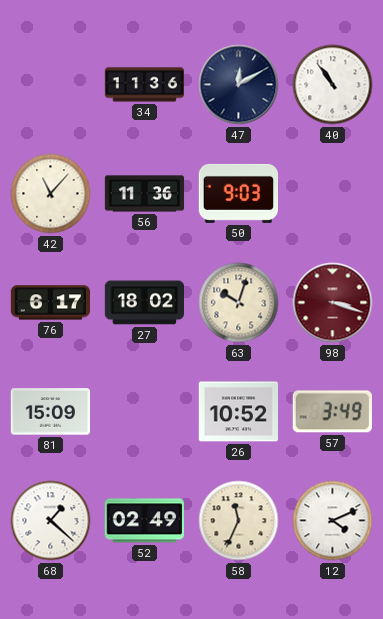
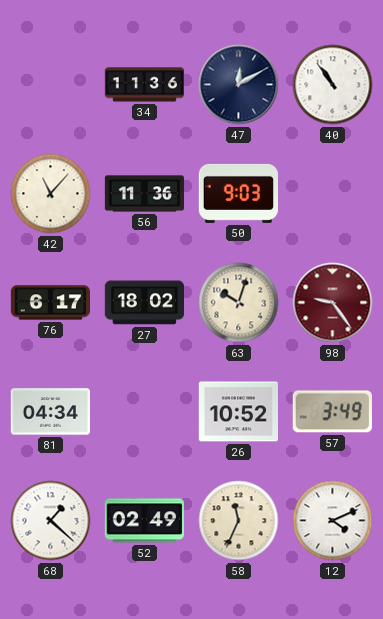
98: 3:18 -> 9:24 (333, 303)
81: 15:09 -> 04:34 (50, 412)
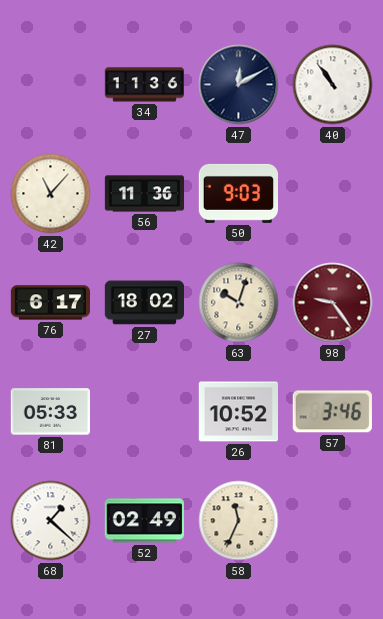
81: 04:34 -> 05:33 (50, 412)
57: 3:49 -> 3:46 (332, 412)
12: 4:11 -> none (333, 521)
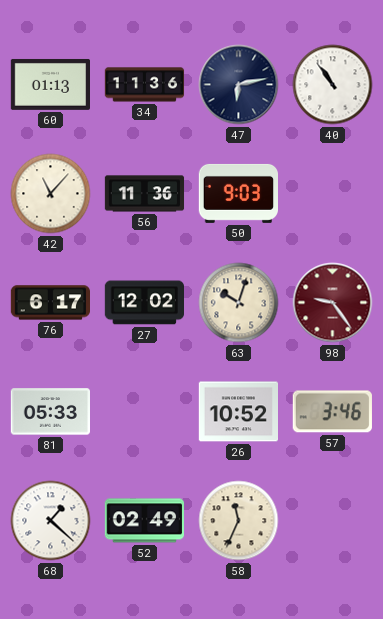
60: none -> 01:13 (50, 84)
47: 12:10 -> 6:13 (239, 85)
27: 18:02 -> 12:02 (144, 303)
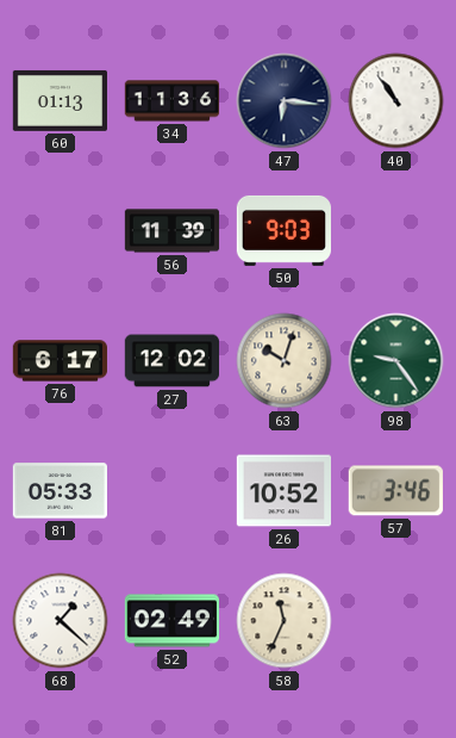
47: 6:13 -> 6:16 (285, 101)
42: 11:07 -> none (51, 194)
56: 11:36 -> 11:39 (173, 231)
98 dial: burgundy -> green (396, 361)
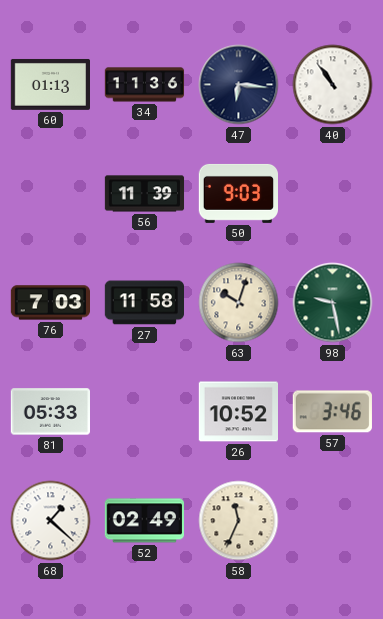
76: 6:17 -> 7:03 (51, 303)
27: 12:02 -> 11:58 (144, 303)
98: 9:24 -> 9:28 (333, 303)
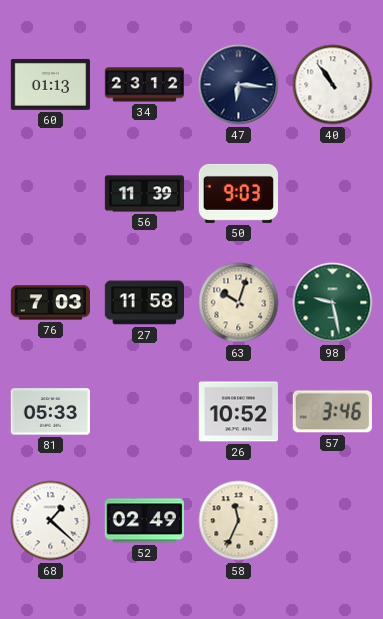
34: 11:36 -> 23:12 (145, 85)
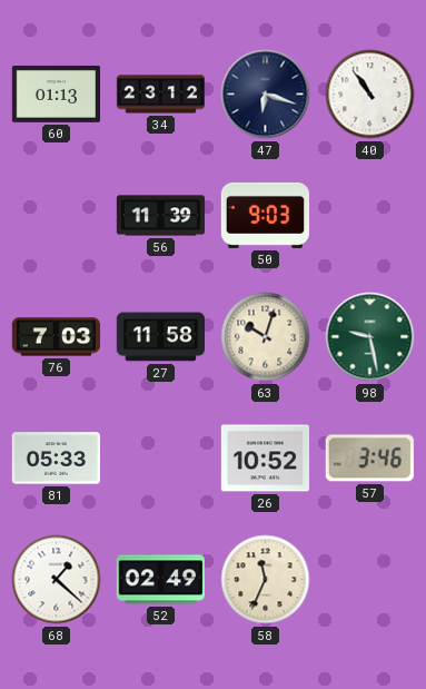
47: 6:16 -> 6:18 (266, 95)
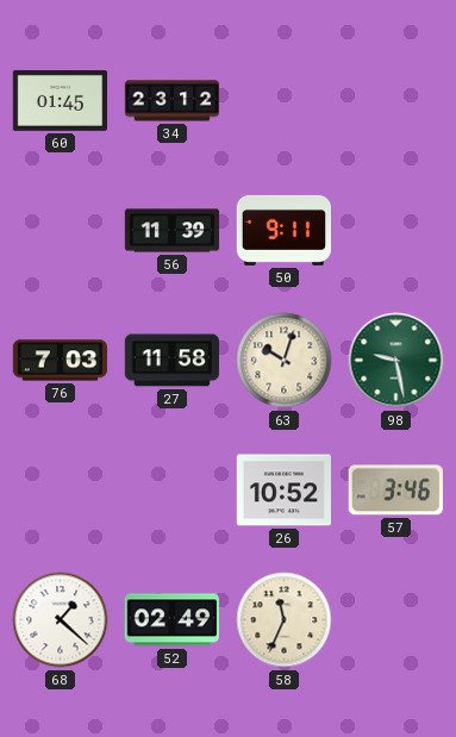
60: 01:13 -> 01:45 (60, 100)
47: 6:18 -> none (266, 95)
40: 10:54 -> none (370, 95)
50: 9:03 -> 9:11 (283, 230)
81: 05:33 -> none (56, 459)
